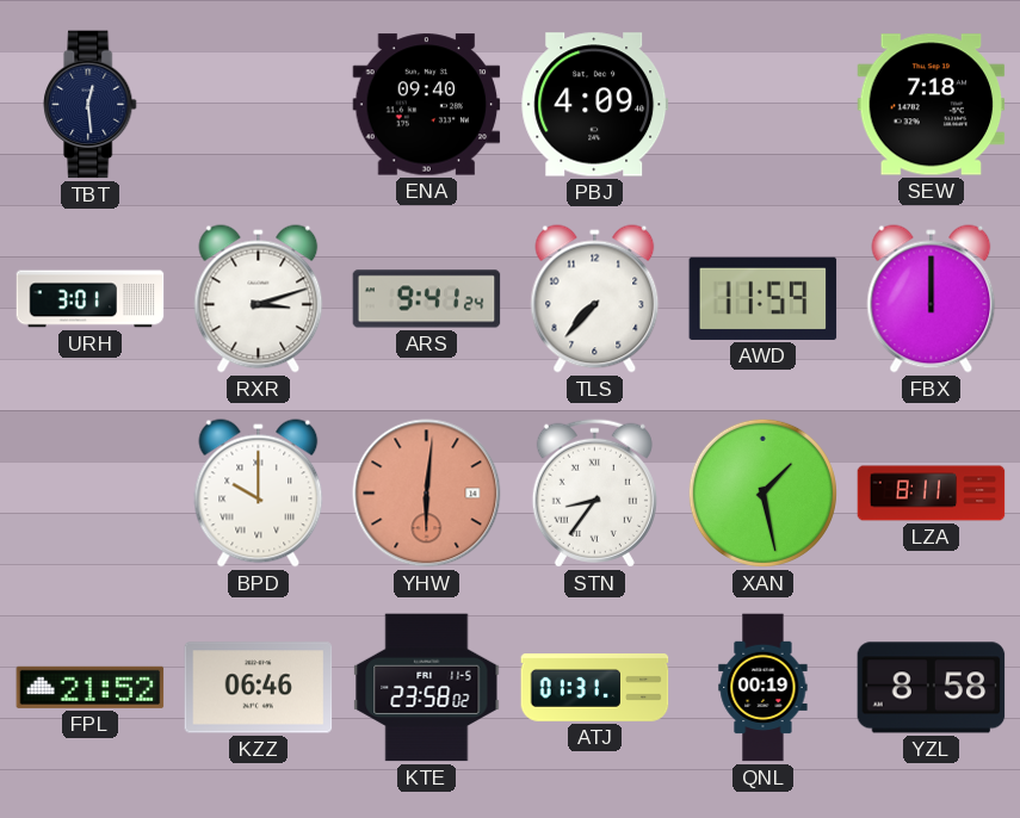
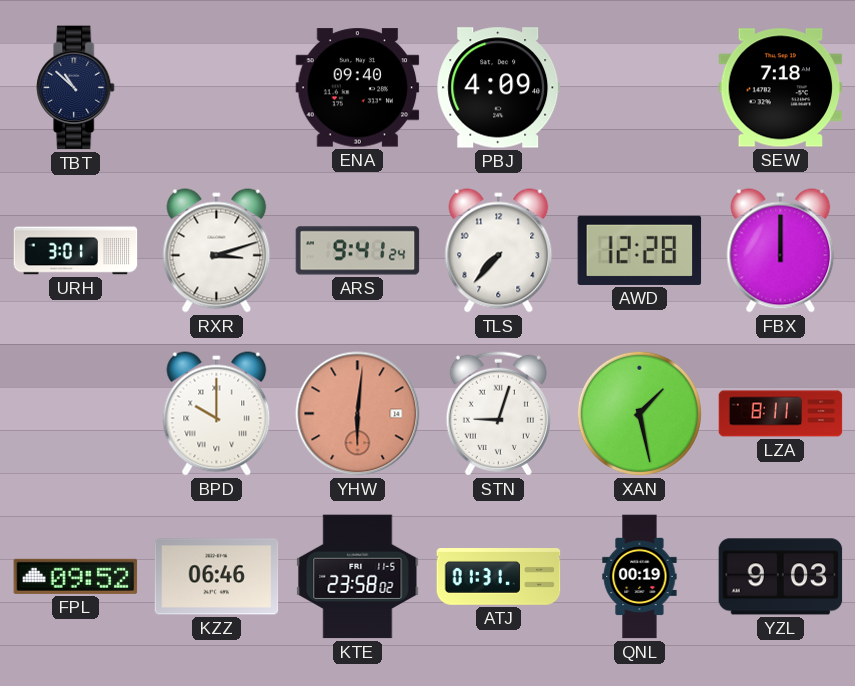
TBT: 12:29 -> 10:52 (76, 88)
AWD: 11:59 -> 12:28 (640, 250)
STN: 8:36 -> 9:03 (498, 413)
FPL: 21:52 -> 09:52 (76, 576)
YZL: 8:58 -> 9:03 (781, 577)
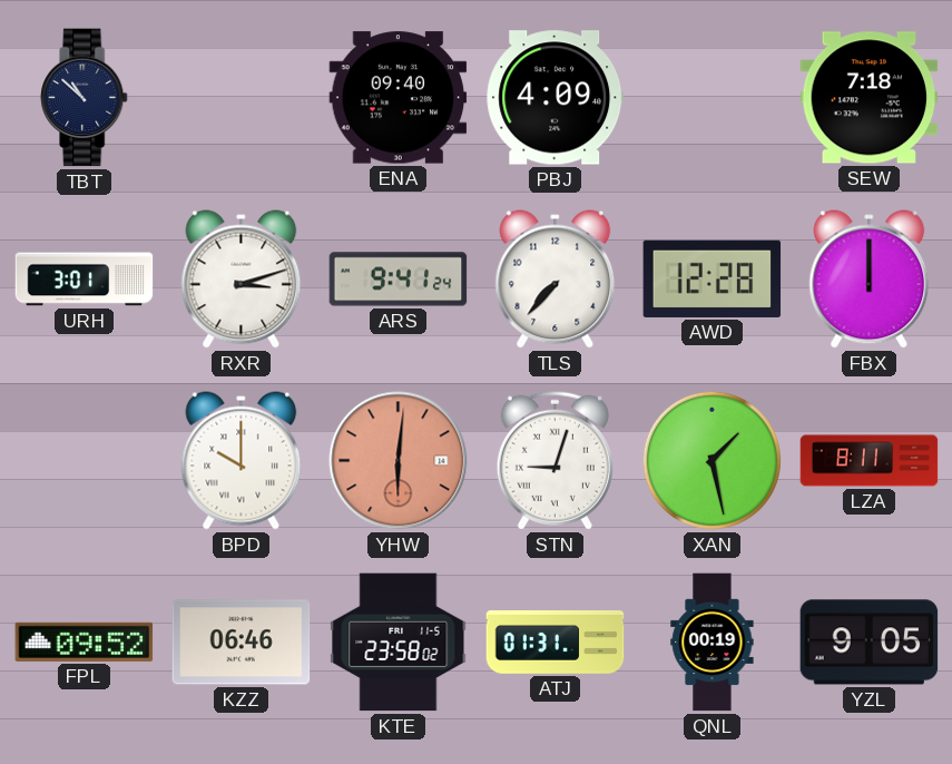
YZL: 9:03 -> 9:05 (870, 643)
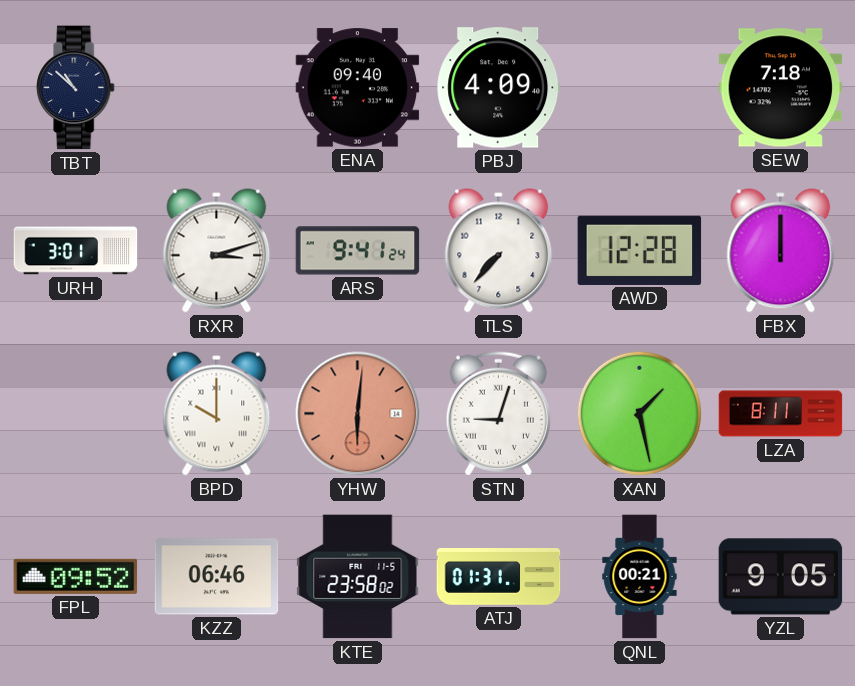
QNL: 00:19 -> 00:21 (640, 577)
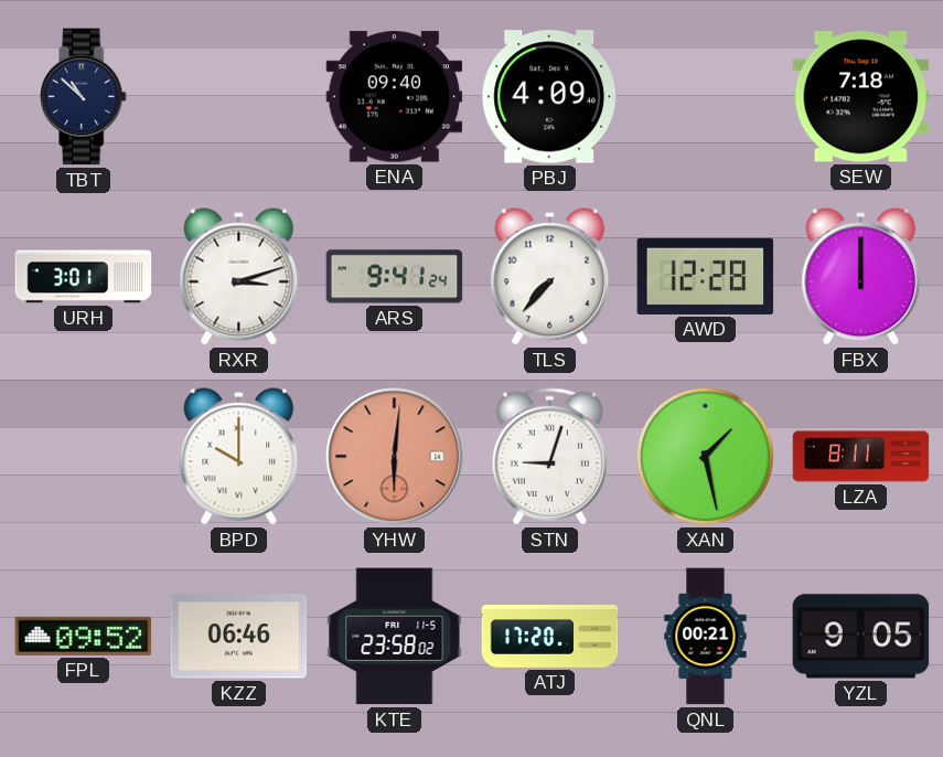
ATJ: 01:31 -> 17:20 (550, 637)
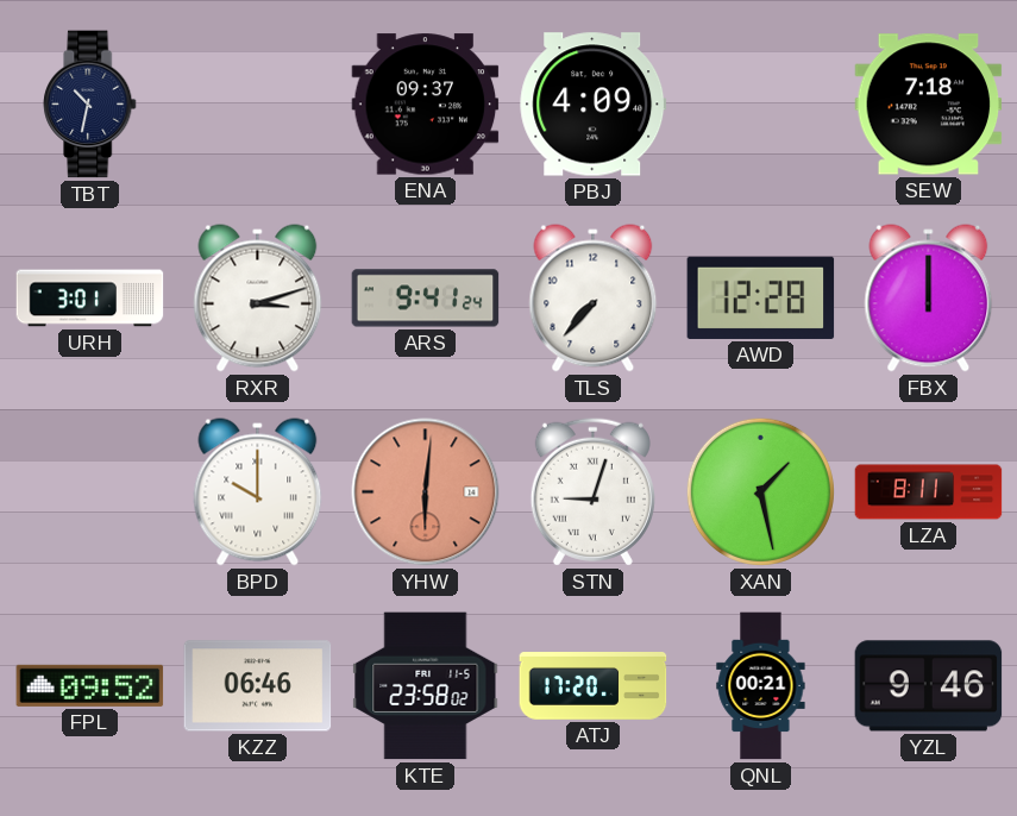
TBT: 10:52 -> 10:32 (90, 105)
ENA: 09:40 -> 09:37 (426, 105)
YZL: 9:05 -> 9:46 (929, 686)
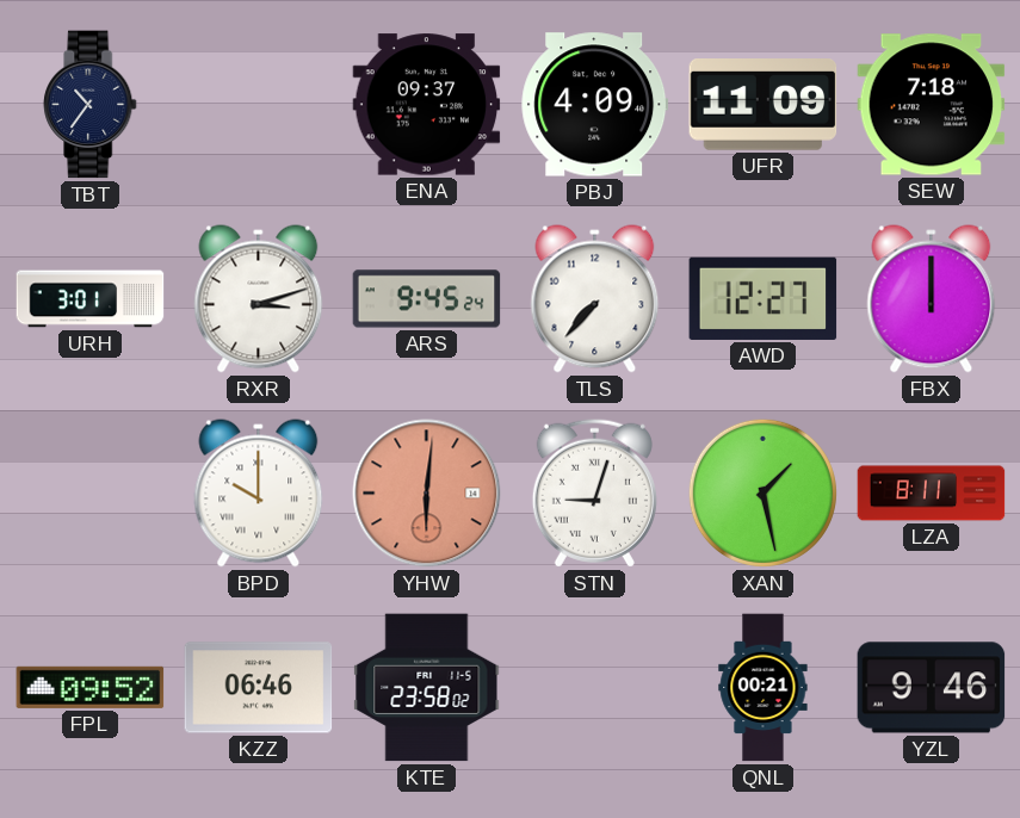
TBT: 10:32 -> 10:36 (91, 105)
UFR: none -> 11:09 (764, 105)
ARS: 9:41 -> 9:45 (427, 299)
AWD: 12:28 -> 12:27 (764, 298)
ATJ: 17:20 -> none (594, 686)
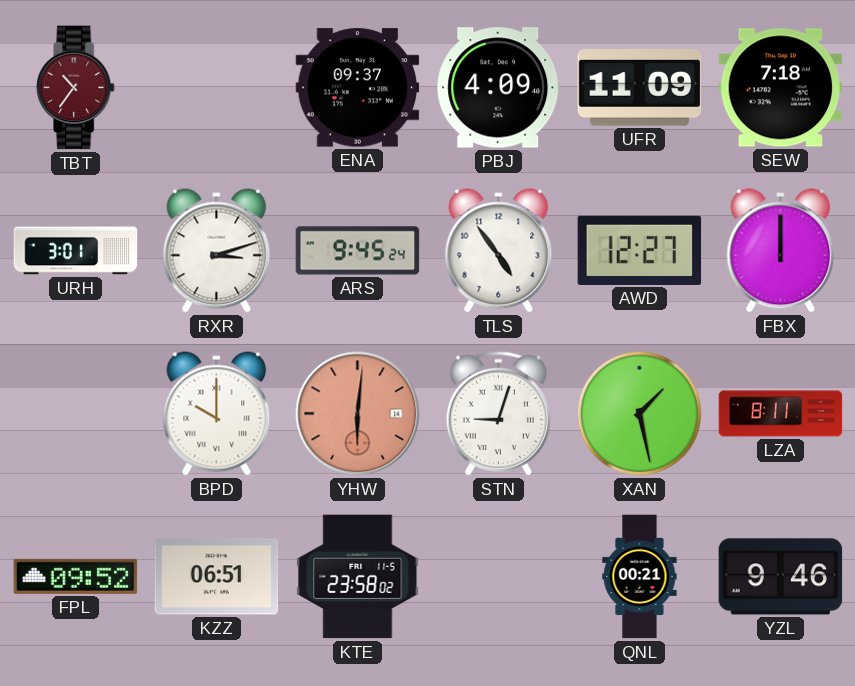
TBT dial: navy -> burgundy (76, 88)
TLS: 7:37 -> 4:54 (499, 251)
KZZ: 06:46 -> 06:51 (217, 577)
